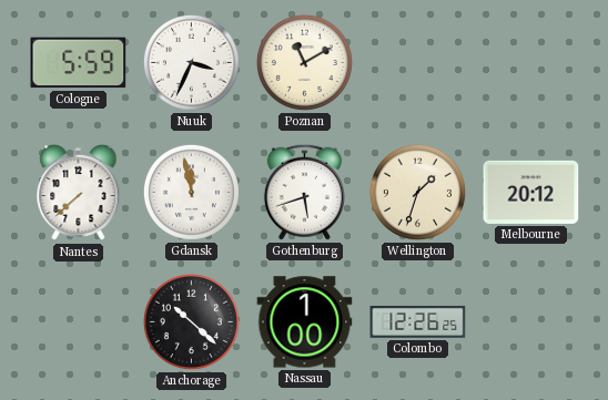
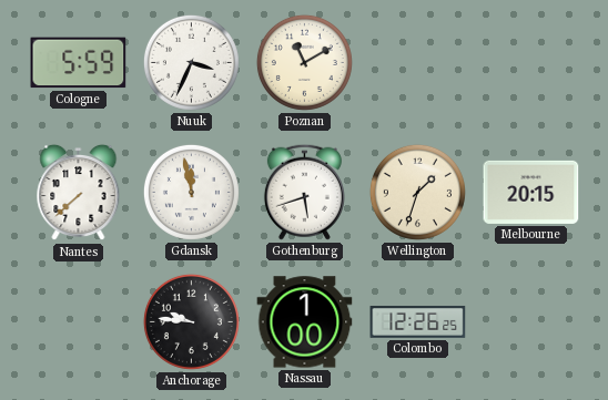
Melbourne: 20:12 -> 20:15 (531, 192)
Anchorage: 10:22 -> 9:46 (191, 321)
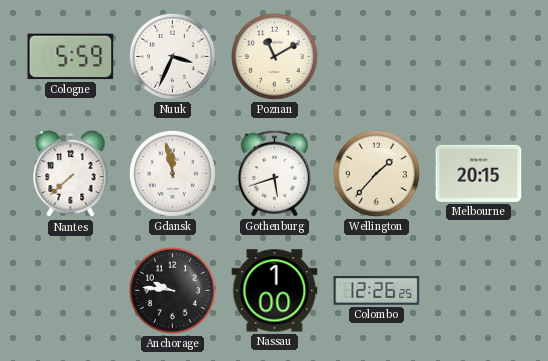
Wellington: 1:33 -> 1:37 (376, 173)
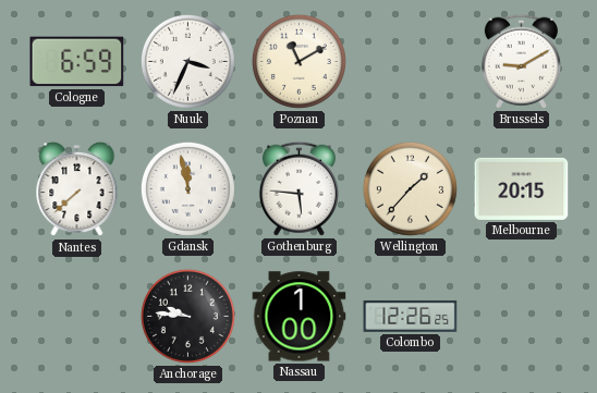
Cologne: 5:59 -> 6:59 (77, 62)
Brussels: none -> 9:10 (521, 61)
Gothenburg: 5:42 -> 5:46 (298, 188)
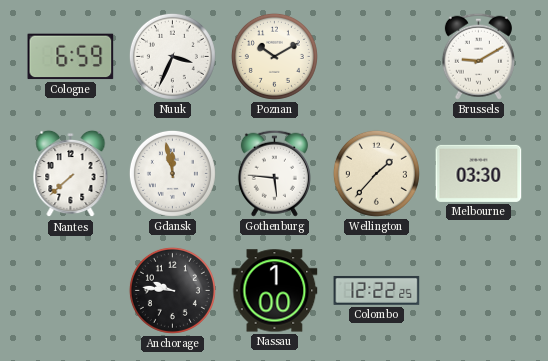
Poznan: 11:10 -> 10:10 (274, 56)
Melbourne: 20:15 -> 03:30 (479, 173)
Colombo: 12:26 -> 12:22 (377, 290)
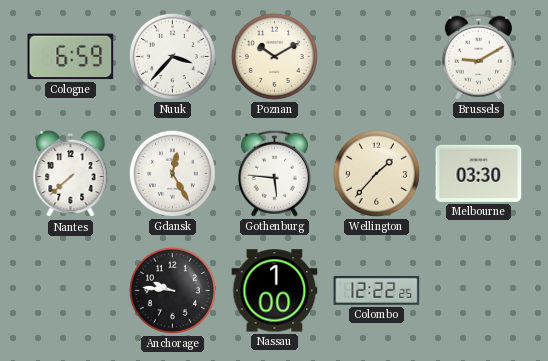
Nuuk: 3:34 -> 3:37 (172, 56)
Gdansk: 11:58 -> 12:25 (172, 173)
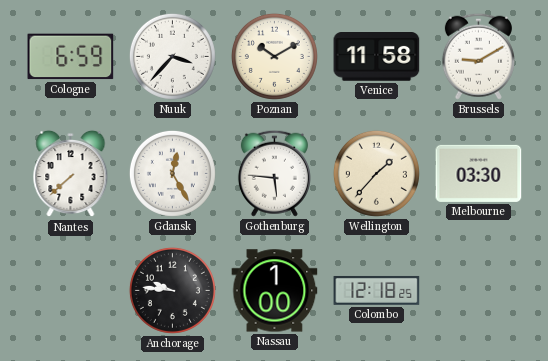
Venice: none -> 11:58 (377, 57)
Colombo: 12:22 -> 12:18 (377, 290)
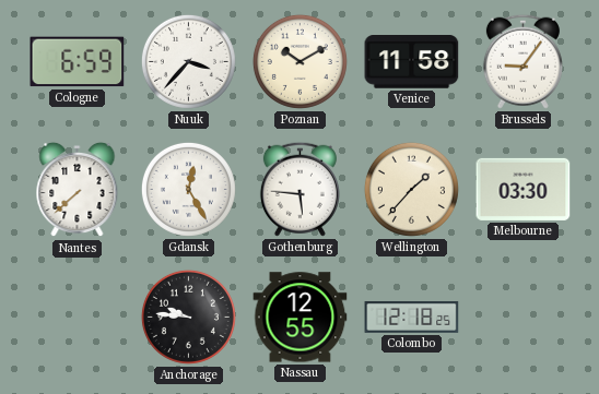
Brussels: 9:10 -> 9:06 (522, 61)
Nassau: 1:00 -> 12:55 (301, 318)
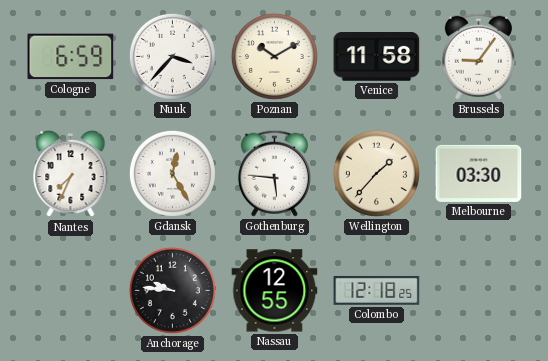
Nantes: 7:38 -> 7:34 (71, 174)
